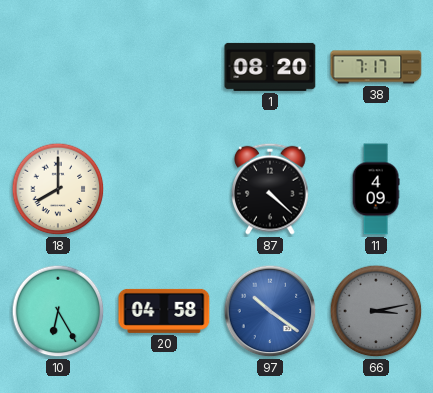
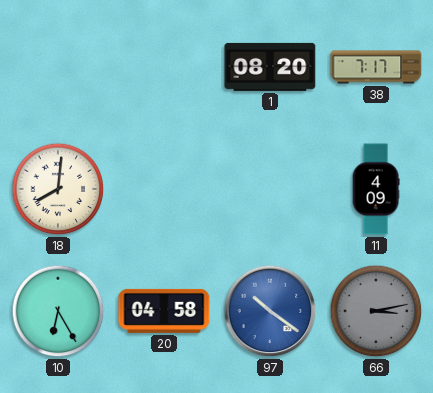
18: 8:00 -> 8:01 (58, 189)
87: 4:22 -> none (270, 189)
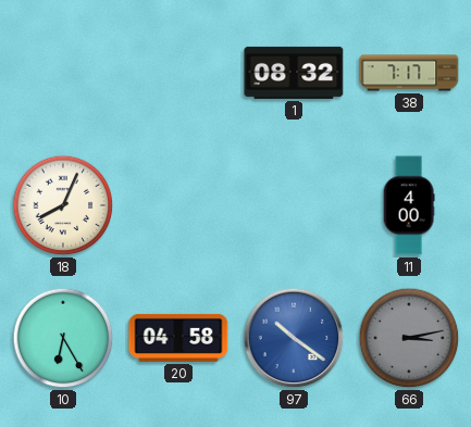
1: 08:20 -> 08:32 (294, 73)
18: 8:01 -> 8:04 (63, 205)
11: 4:09 -> 4:00 (409, 205)
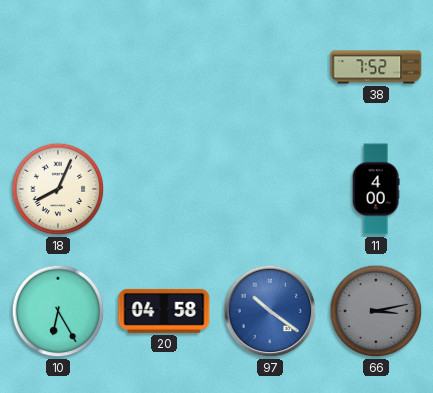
1: 08:32 -> none (294, 73)
38: 7:17 -> 7:52 (376, 67)
